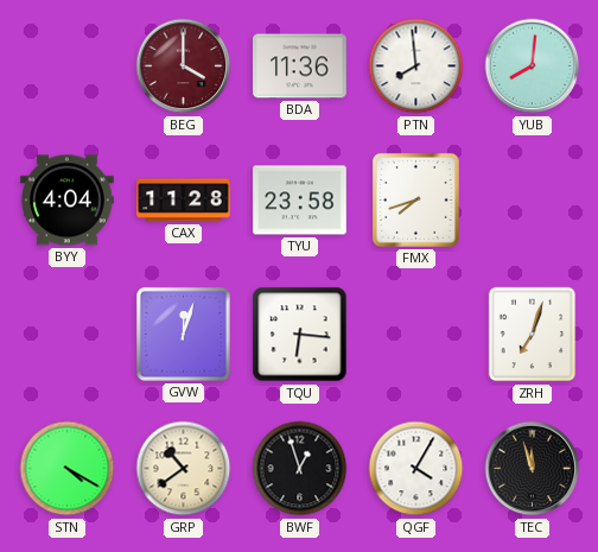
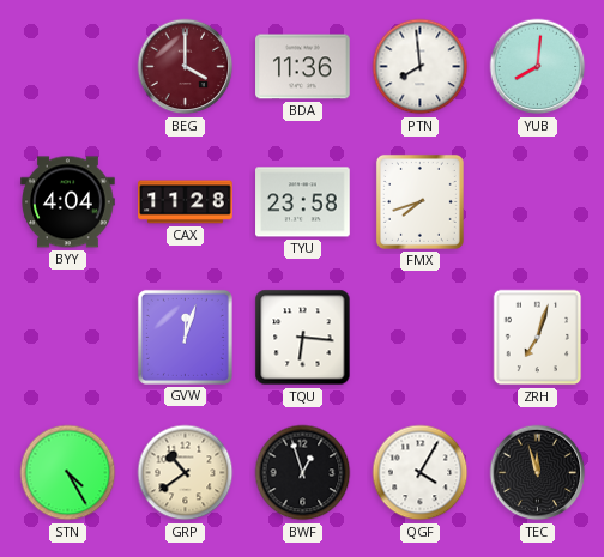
STN: 4:20 -> 4:25 (68, 473)
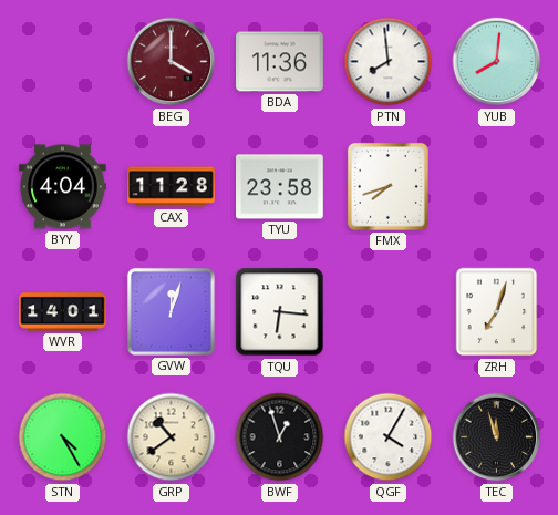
WVR: none -> 14:01 (63, 312)
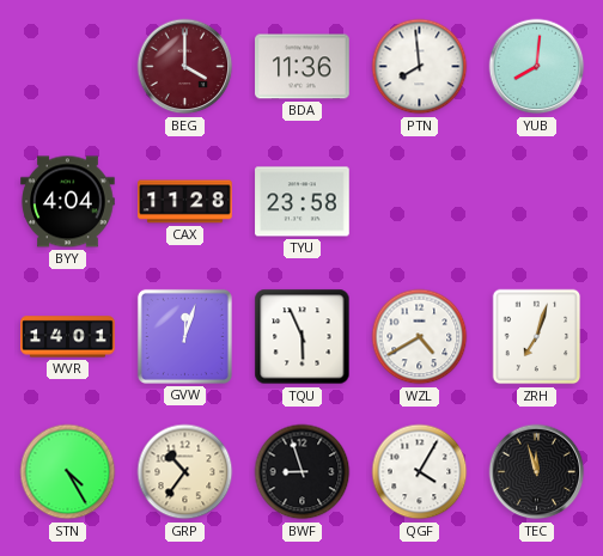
FMX: 7:42 -> none (387, 186)
TQU: 6:16 -> 5:56 (303, 337)
WZL: none -> 4:40 (420, 337)
GRP: 10:39 -> 10:36 (185, 472)
BWF: 12:57 -> 8:57 (303, 472)
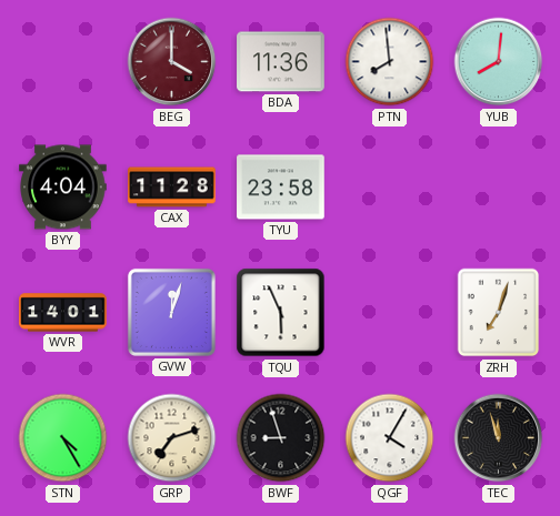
WZL: 4:40 -> none (420, 337)
GRP: 10:36 -> 7:12 (172, 438)
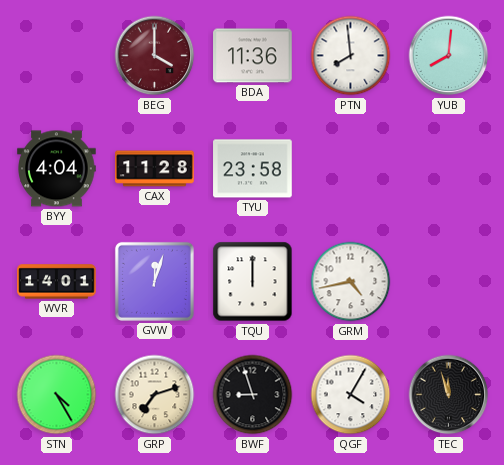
TQU: 5:56 -> 12:00 (253, 282)
GRM: none -> 4:43 (351, 282)
ZRH: 7:03 -> none (499, 313)
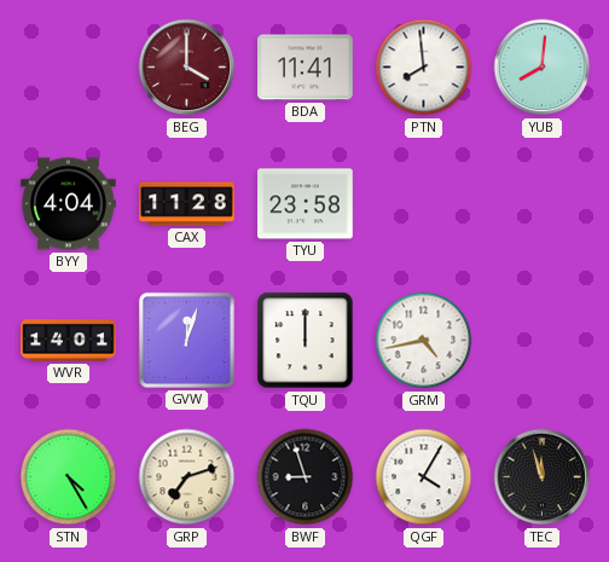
BDA: 11:36 -> 11:41 (306, 68)
